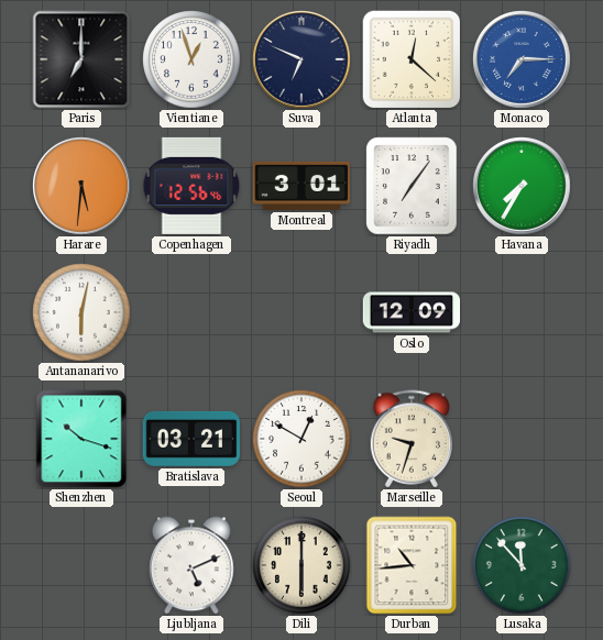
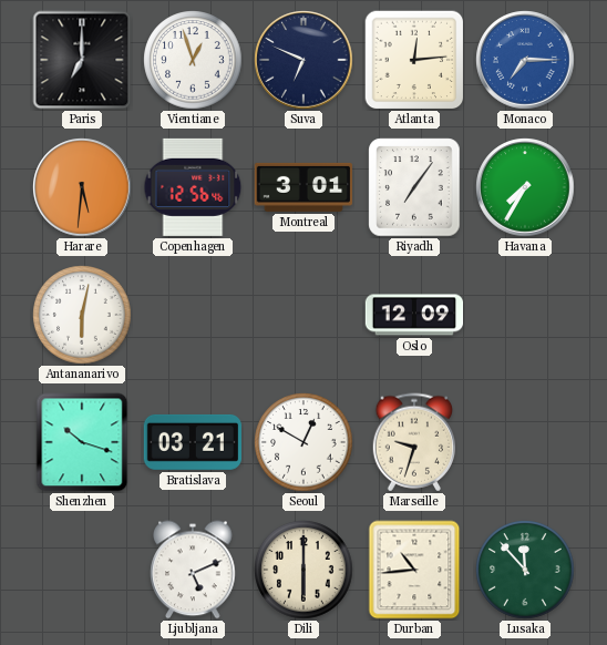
Atlanta: 12:22 -> 12:14 (414, 60)
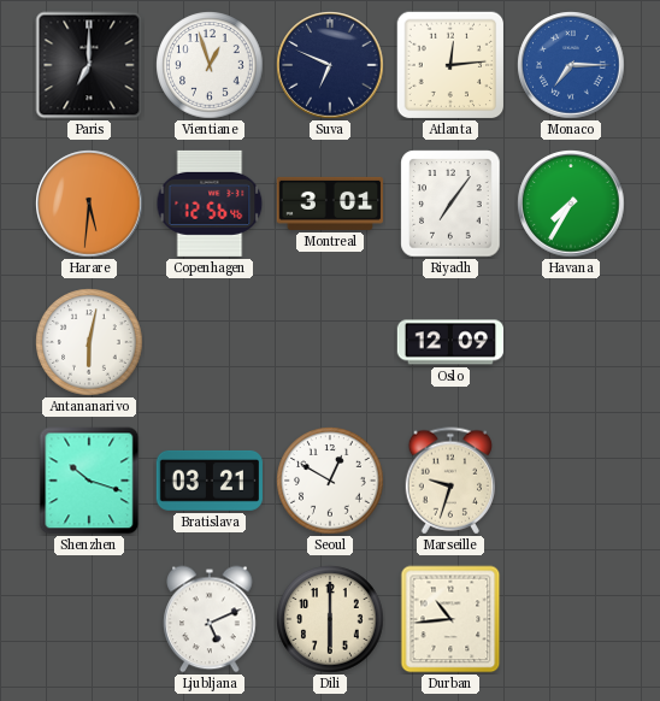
Lusaka: 11:53 -> none (525, 570)
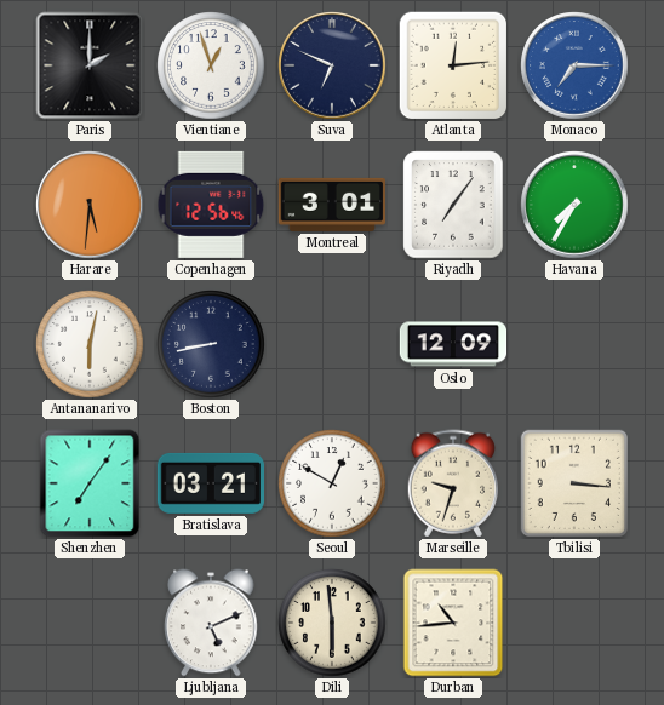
Paris: 7:00 -> 2:00 (90, 65)
Boston: none -> 8:43 (211, 344)
Shenzhen: 10:18 -> 7:06 (90, 483)
Tbilisi: none -> 3:16 (574, 483)
Dili: 6:00 -> 5:59 (332, 623)
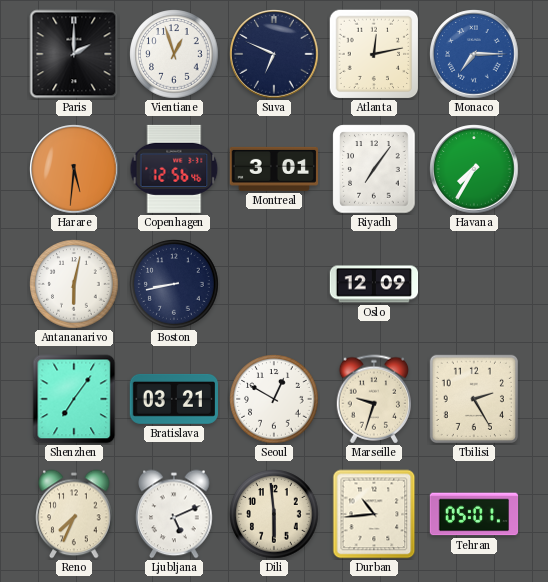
Atlanta: 12:14 -> 12:13 (374, 54)
Tbilisi: 3:16 -> 2:25 (474, 399)
Reno: none -> 7:34 (74, 514)
Tehran: none -> 05:01 (474, 514)
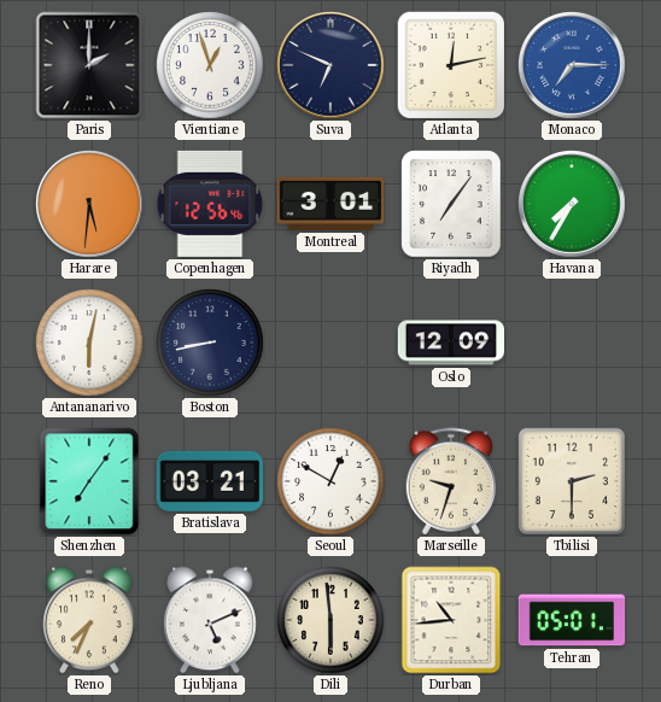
Tbilisi: 2:25 -> 2:30 (572, 481)
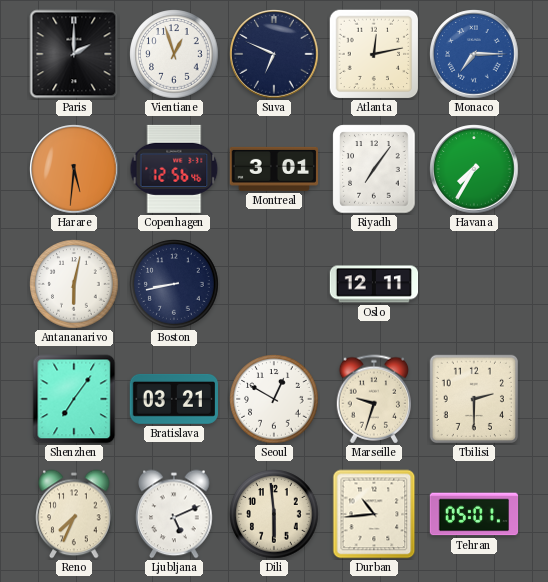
Oslo: 12:09 -> 12:11 (374, 284)
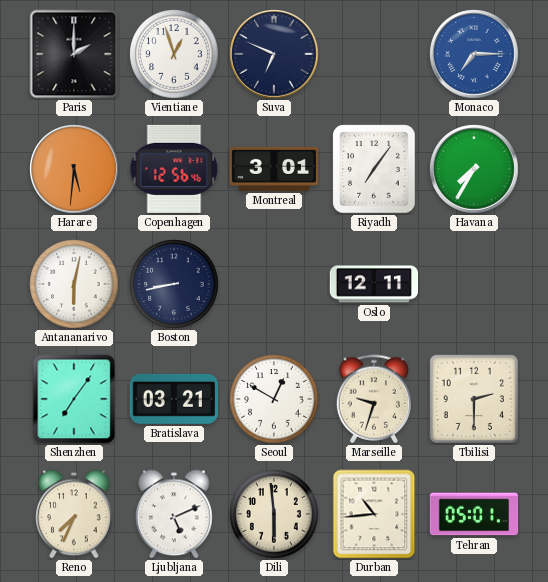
Atlanta: 12:13 -> none (374, 54)
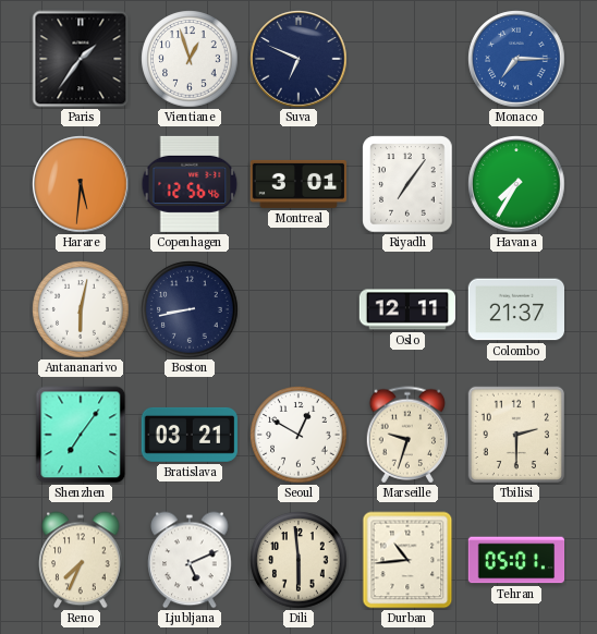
Paris: 2:00 -> 1:36 (81, 59)
Colombo: none -> 21:37 (515, 309)
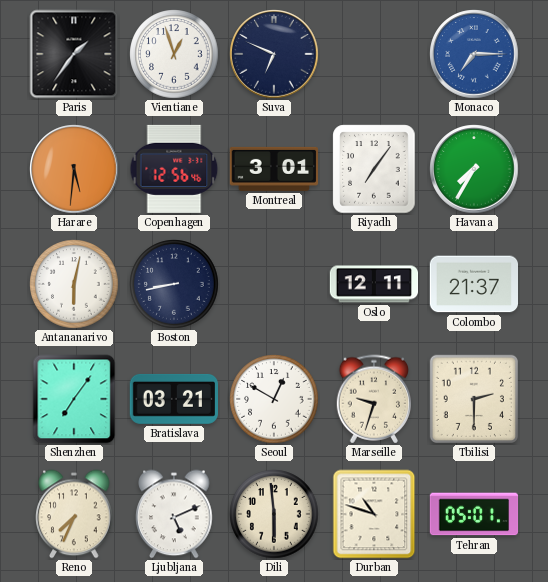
Durban: 10:44 -> 10:48 (374, 514)
